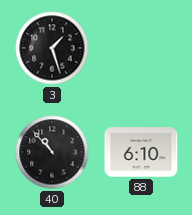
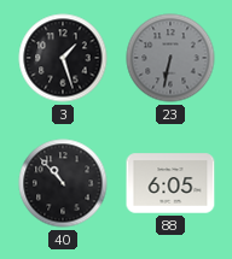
23: none -> 6:32 (170, 58)
88: 6:10 -> 6:05 (170, 183)
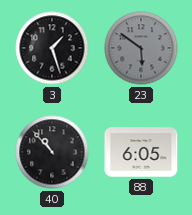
23: 6:32 -> 5:51 (141, 48)
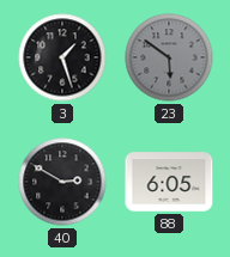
40: 10:53 -> 2:50 (62, 182)
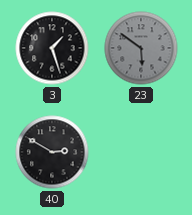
88: 6:05 -> none (169, 182)
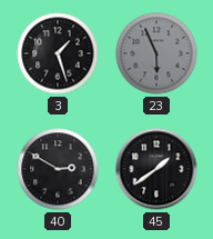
23: 5:51 -> 5:56 (156, 53)
45: none -> 1:39 (156, 169)
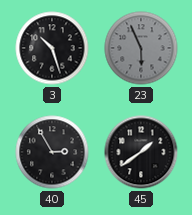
3: 1:27 -> 10:27 (52, 48)
40: 2:50 -> 2:55 (52, 152)
